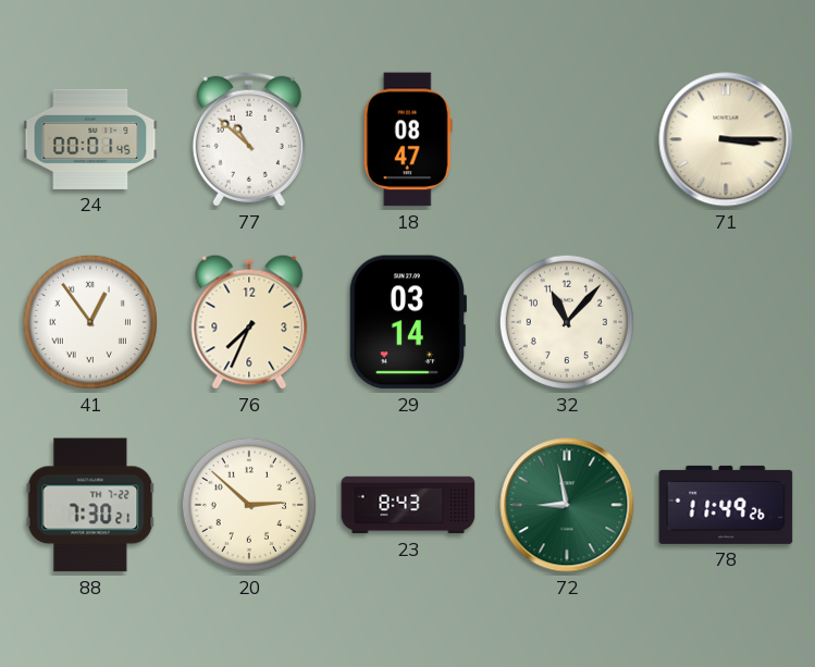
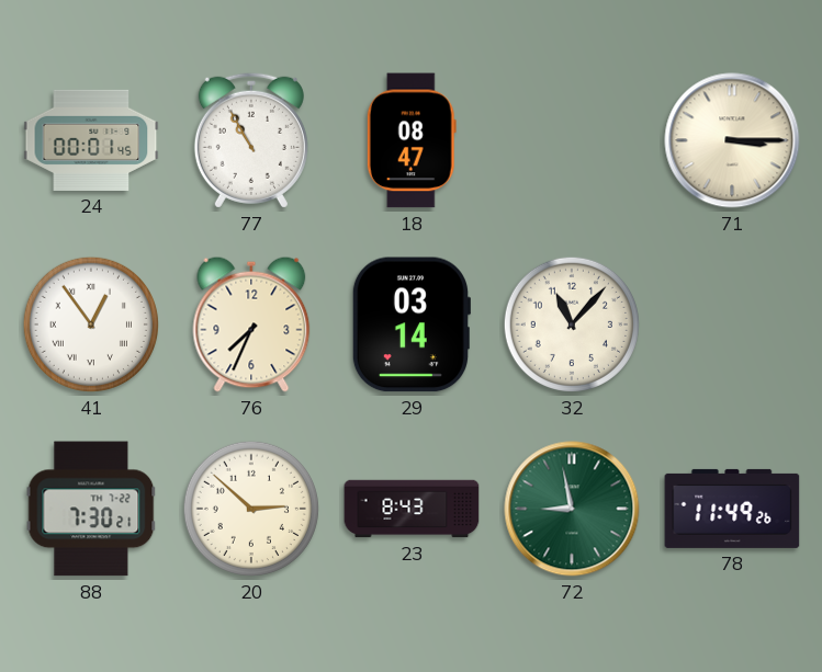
77: 10:52 -> 10:55 (251, 140)
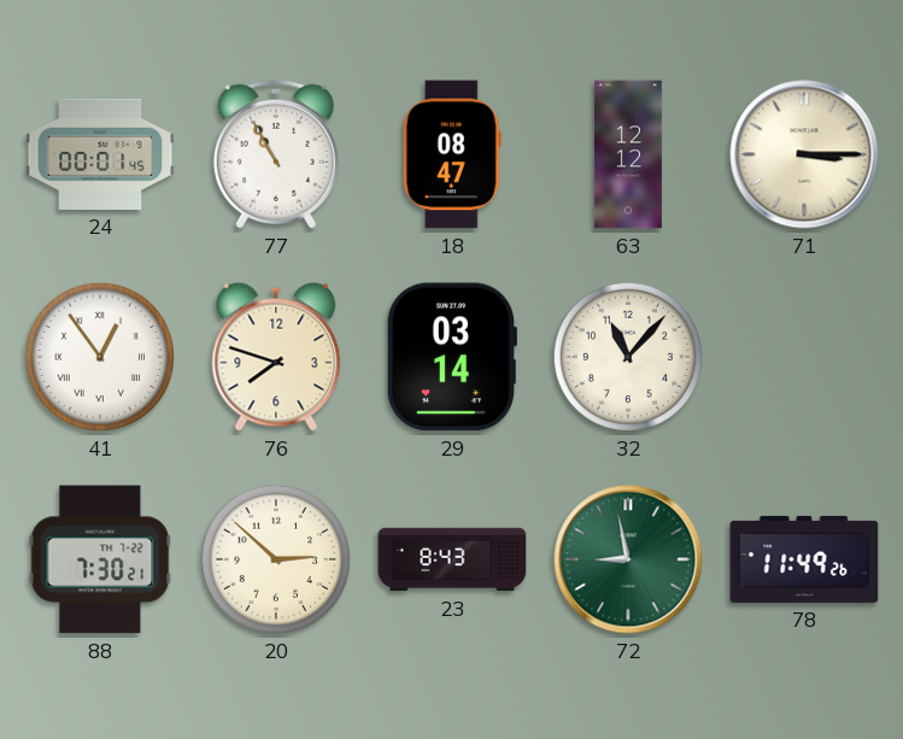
63: none -> 12:12 (628, 154)
76: 7:34 -> 7:48 (276, 357)
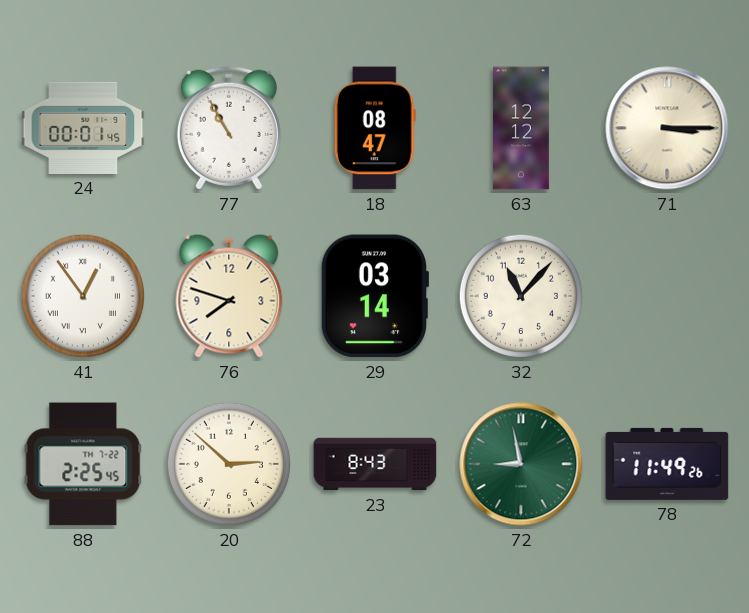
88: 7:30 -> 2:25 (83, 464)
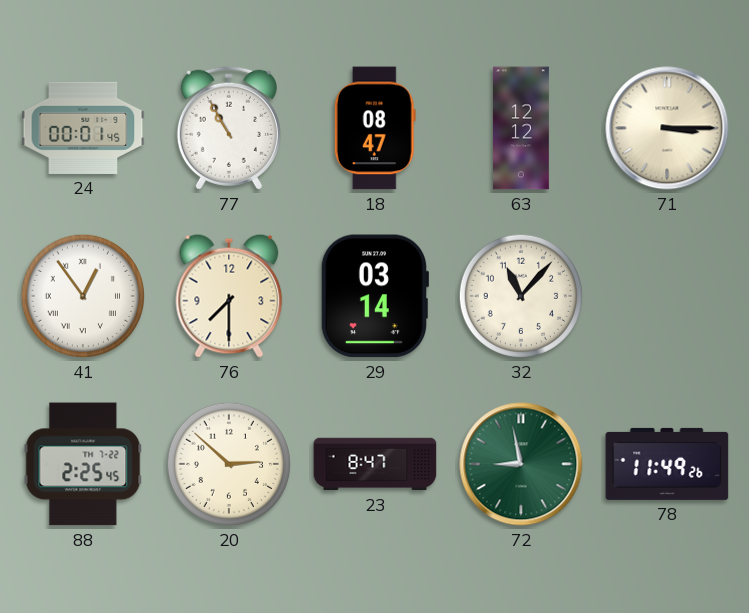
76: 7:48 -> 7:30 (229, 296)
23: 8:43 -> 8:47 (375, 464)
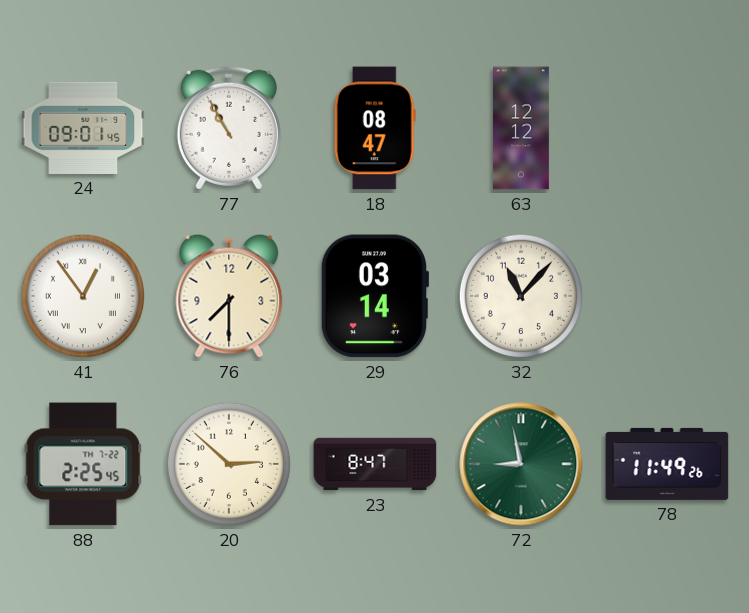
24: 00:01 -> 09:01 (83, 128)
71: 3:15 -> none (667, 128)
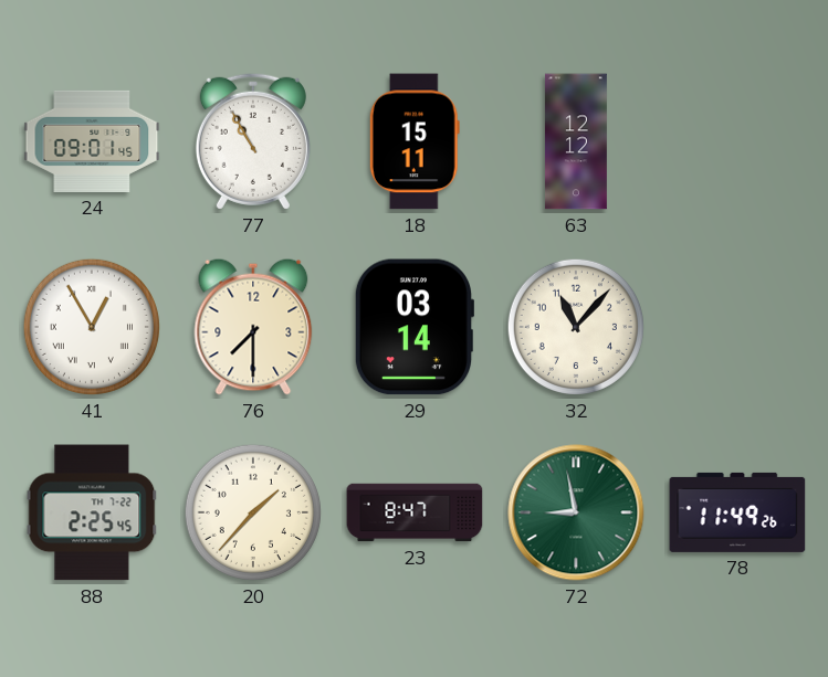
18: 08:47 -> 15:11 (415, 141)
41: 12:54 -> 12:55 (92, 327)
20: 2:52 -> 1:37 (253, 512)
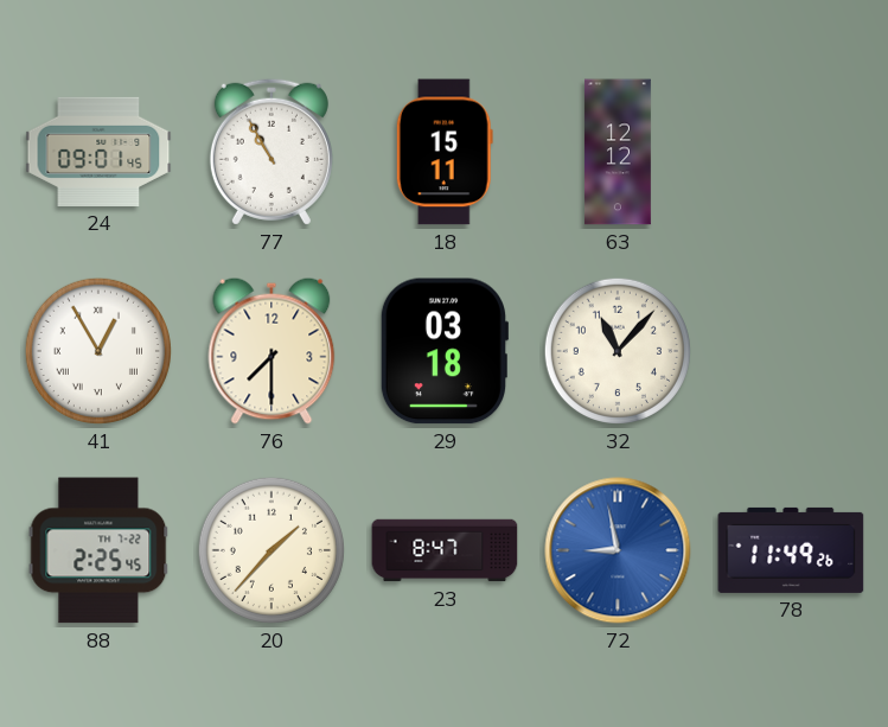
29: 03:14 -> 03:18 (443, 351)
72 dial: green -> blue (618, 550)
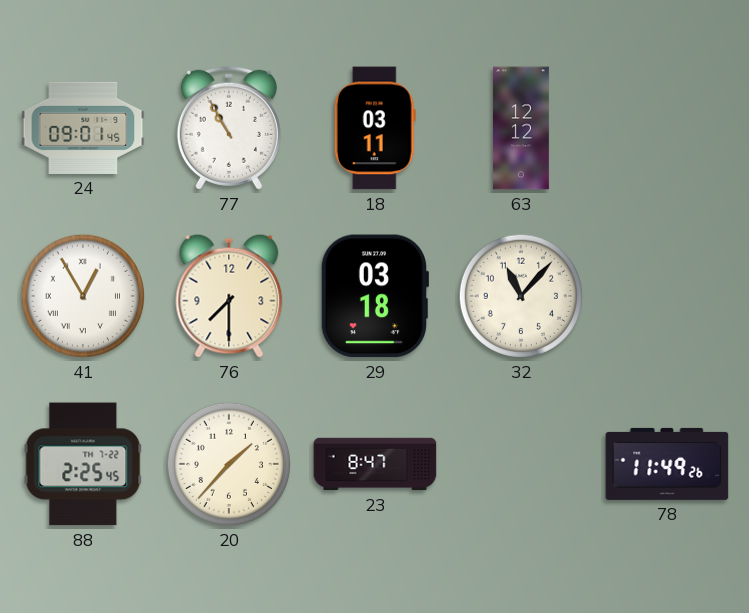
18: 15:11 -> 03:11 (375, 128)
72: 8:58 -> none (618, 550)
